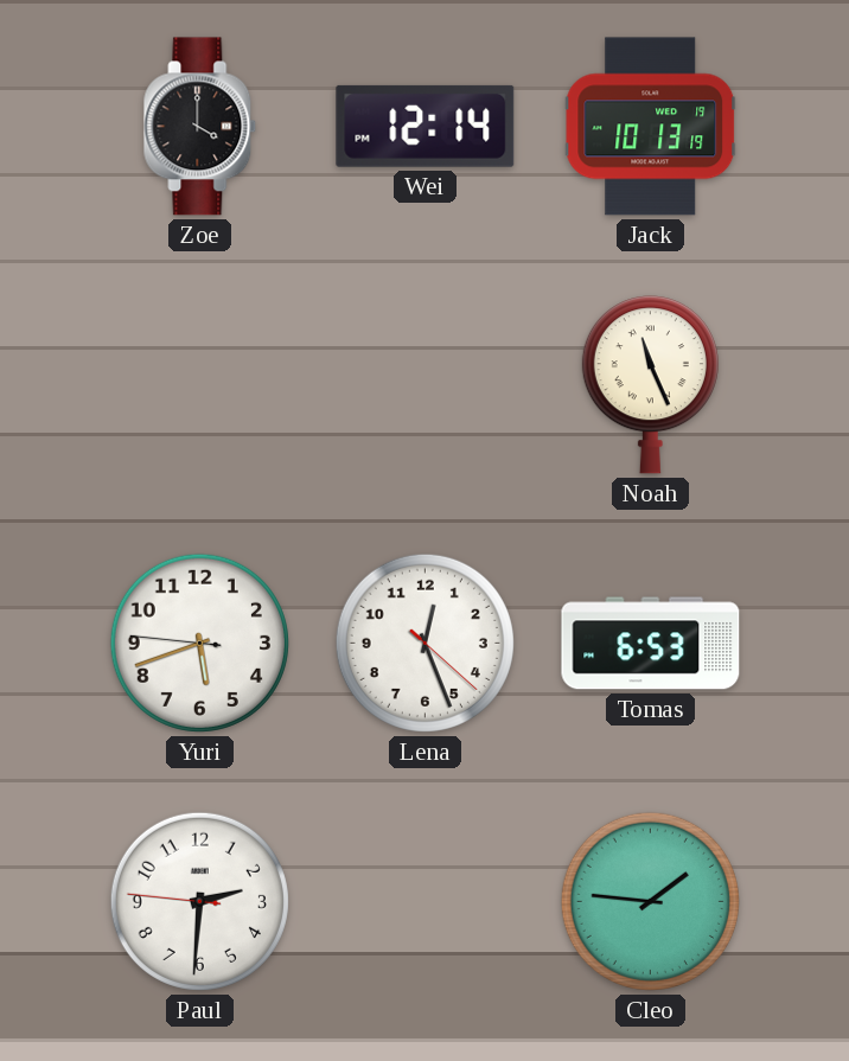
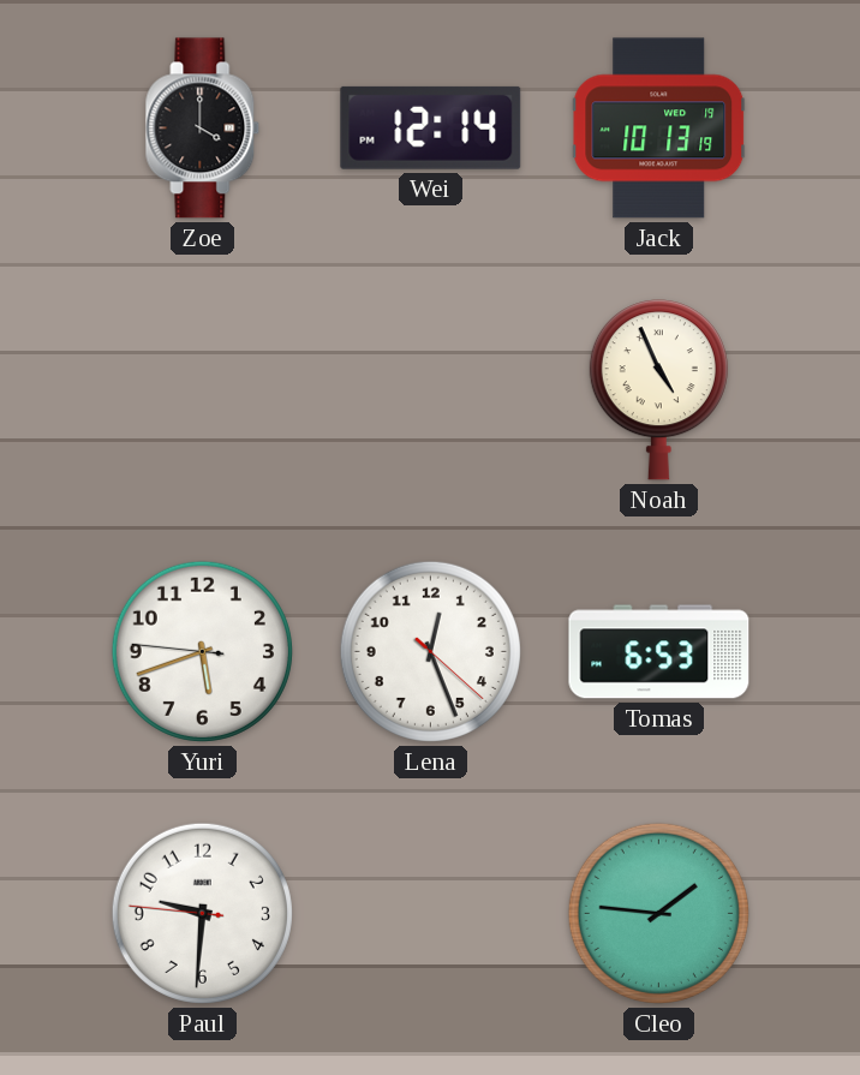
Noah: 11:26 -> 4:56 (658, 390)
Paul: 2:30 -> 9:30 (202, 913)
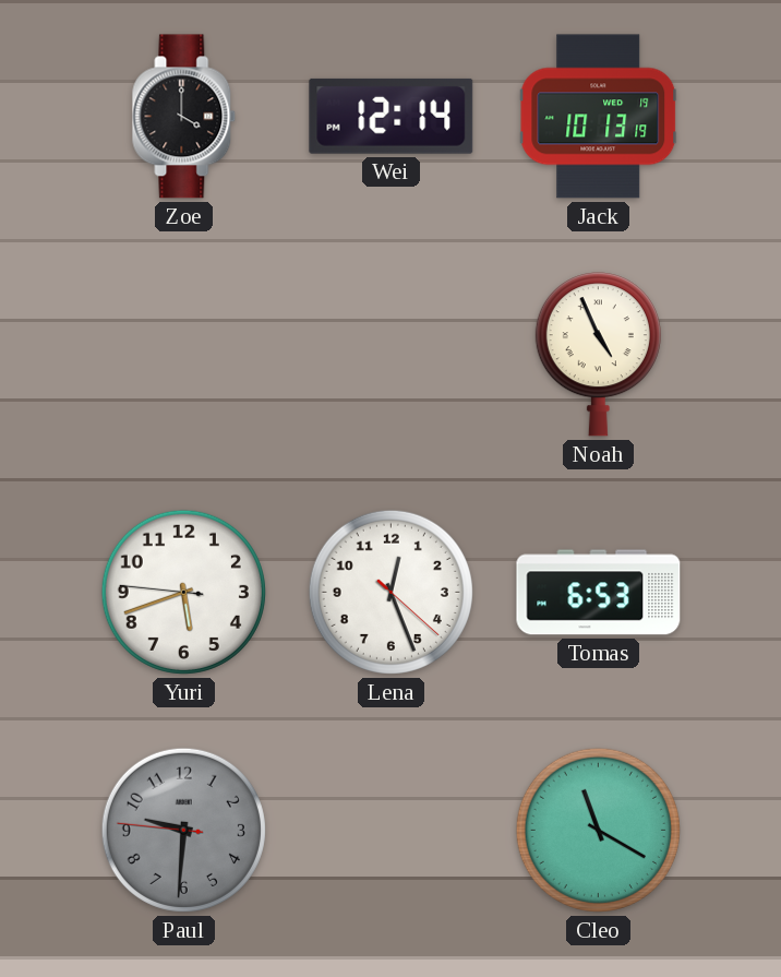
Paul dial: white -> grey (183, 830)
Cleo: 1:46 -> 11:20 (598, 830)
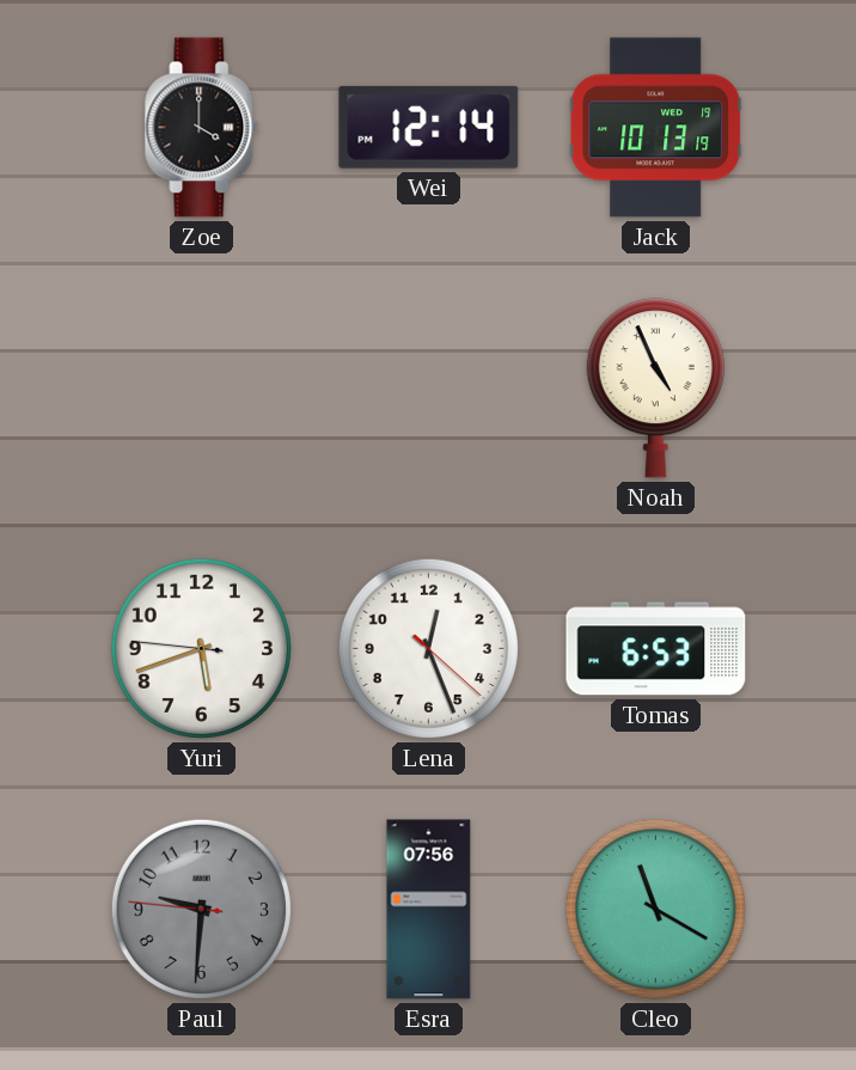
Esra: none -> 07:56 (429, 910)
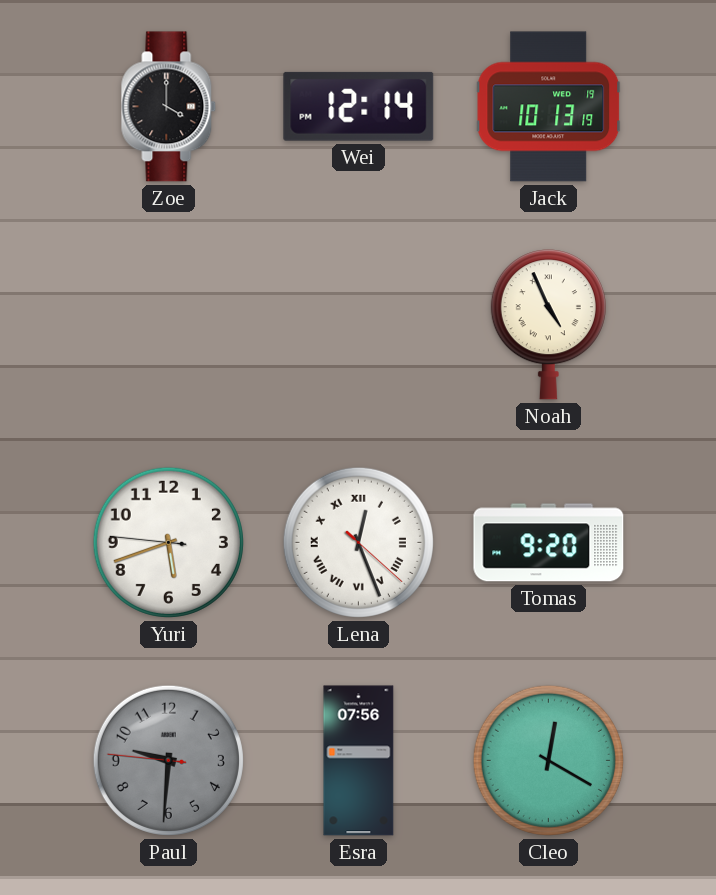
Lena numerals: Arabic -> Roman (358, 542)
Tomas: 6:53 -> 9:20 (549, 543)
Cleo: 11:20 -> 12:20 (548, 760)
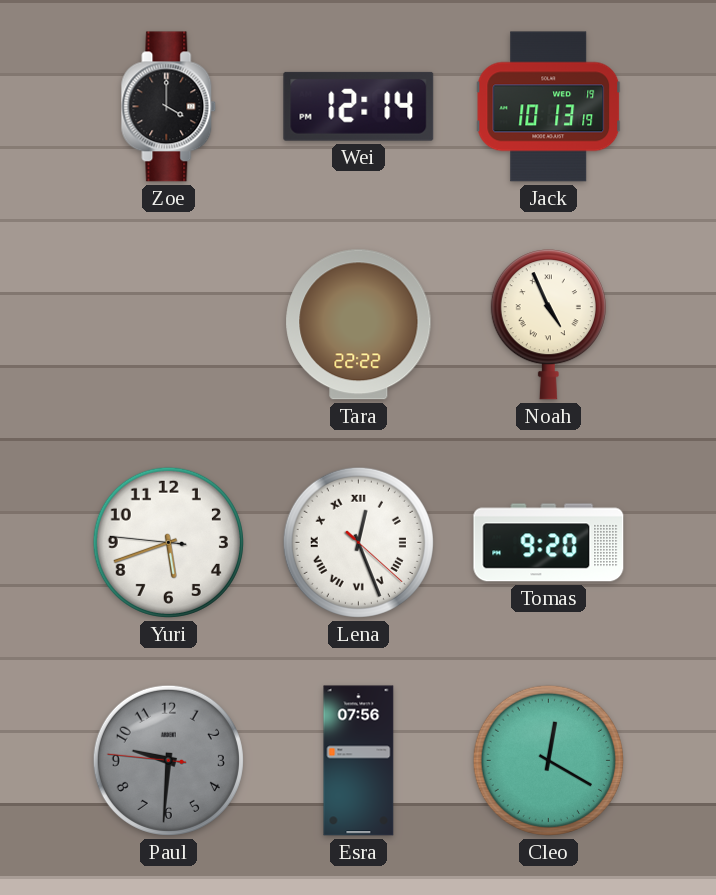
Tara: none -> 22:22 (359, 325)
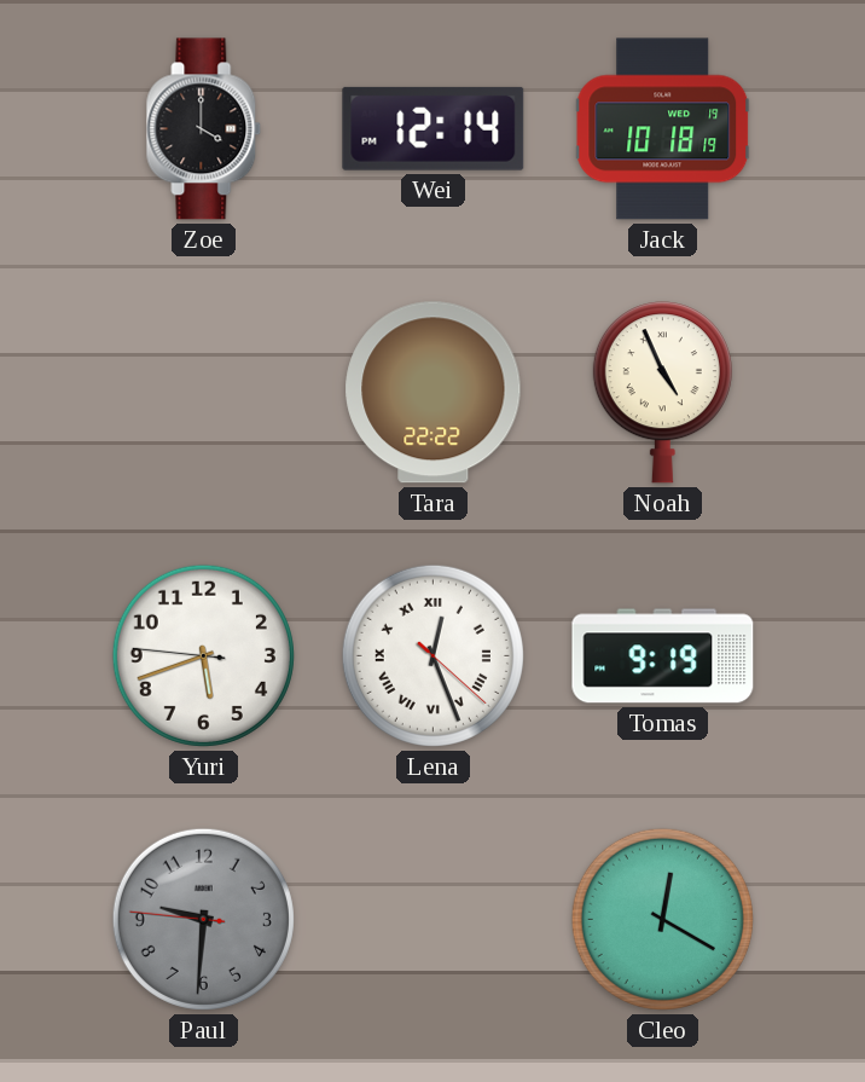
Jack: 10:13 -> 10:18 (663, 129)
Tomas: 9:20 -> 9:19 (663, 656)
Esra: 07:56 -> none (359, 761)
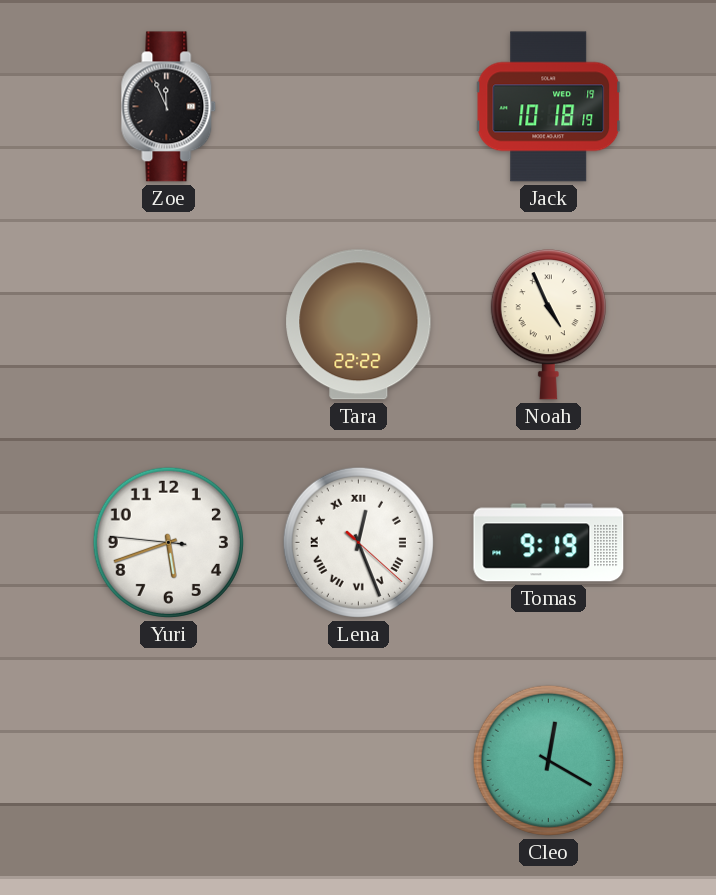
Zoe: 4:00 -> 11:56 (169, 107)
Wei: 12:14 -> none (434, 128)
Paul: 9:30 -> none (203, 919)
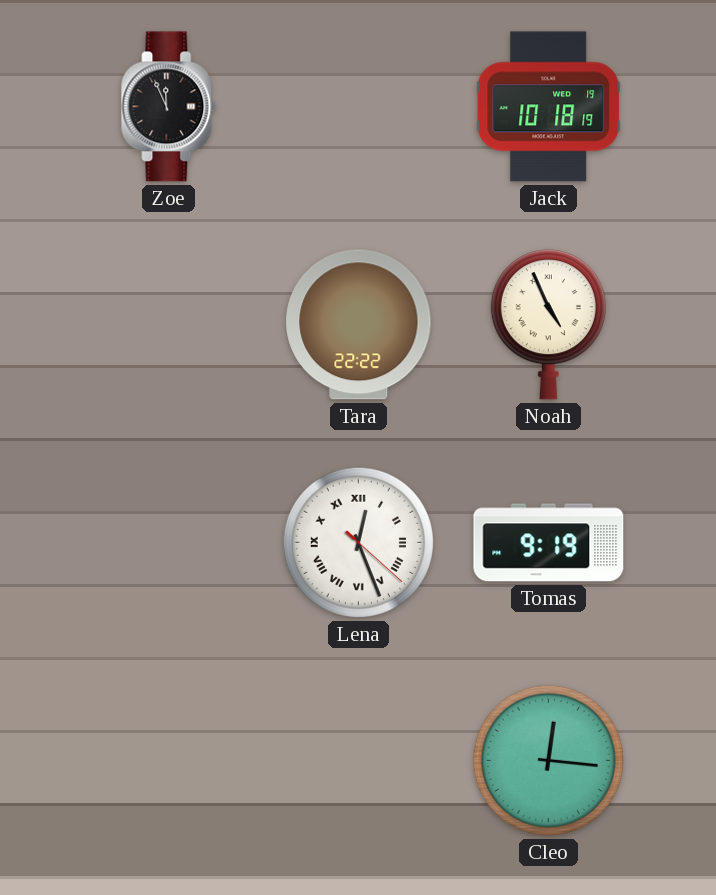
Yuri: 5:41 -> none (168, 542)
Cleo: 12:20 -> 12:16 (548, 760)
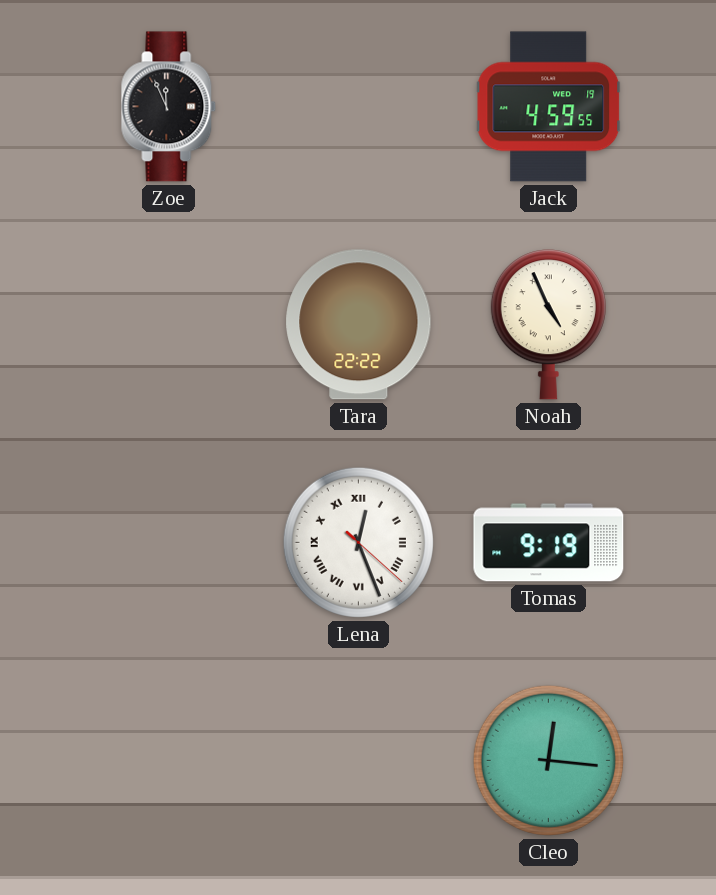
Jack: 10:18 -> 4:59 (549, 107)
